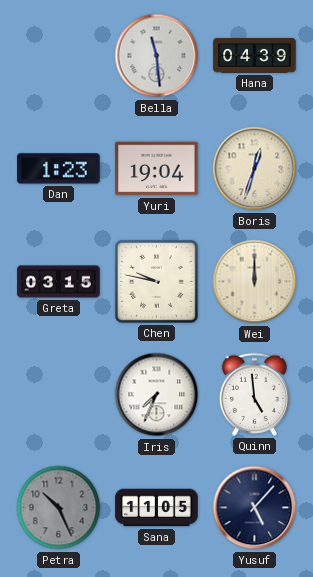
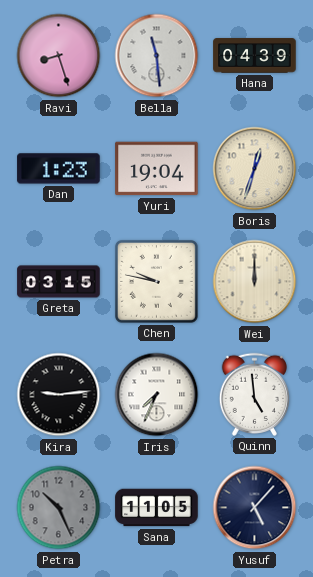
Ravi: none -> 8:27 (59, 56)
Kira: none -> 9:14 (59, 395)
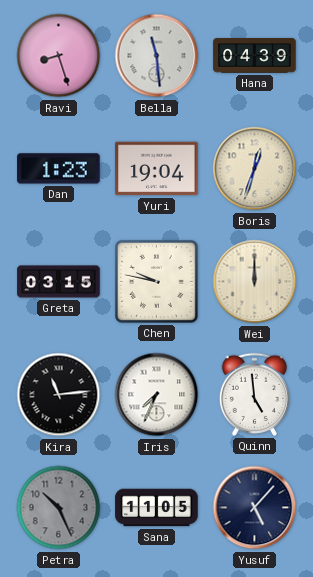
Kira: 9:14 -> 11:14 (59, 395)
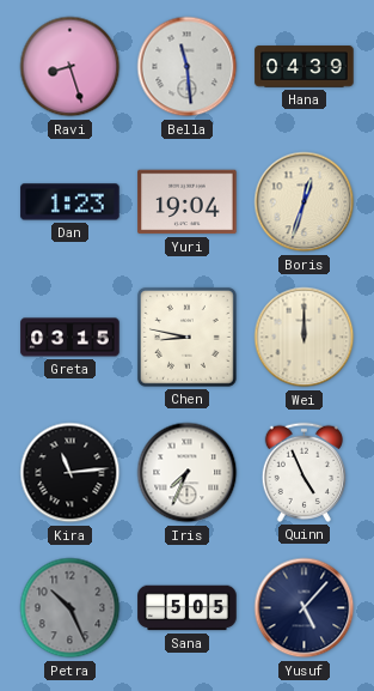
Chen: 9:47 -> 8:47 (186, 337)
Quinn: 4:59 -> 4:56 (304, 472)
Sana: 11:05 -> 5:05 (188, 608)
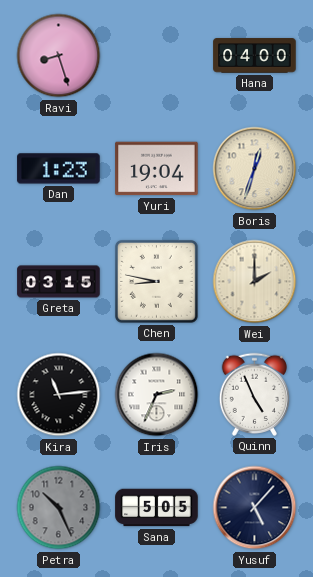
Bella: 11:29 -> none (188, 67)
Hana: 04:39 -> 04:00 (255, 56)
Wei: 12:00 -> 2:00 (255, 282)
Iris: 7:34 -> 2:34 (157, 395)
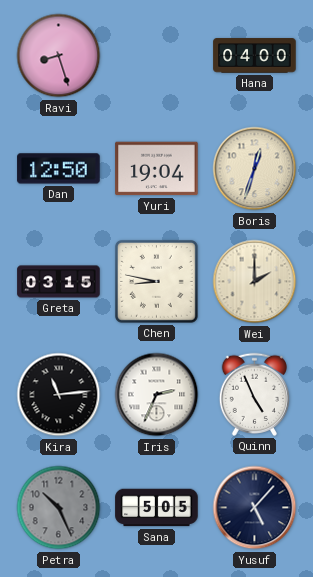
Dan: 1:23 -> 12:50 (59, 169)
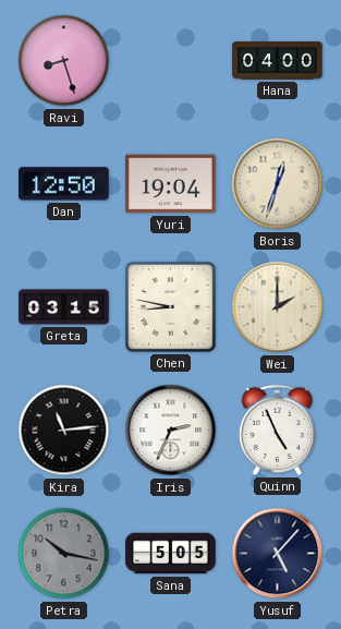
Petra: 10:26 -> 10:17 (64, 554)
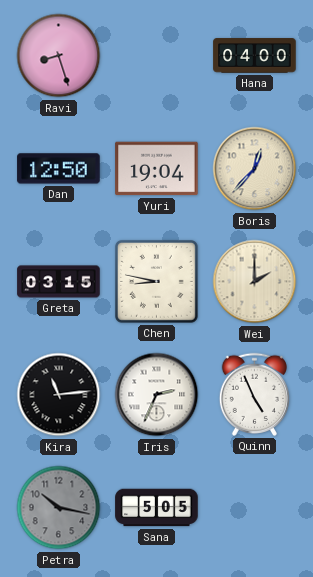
Boris: 12:33 -> 12:37 (255, 169)
Yusuf: 5:07 -> none (278, 554)
